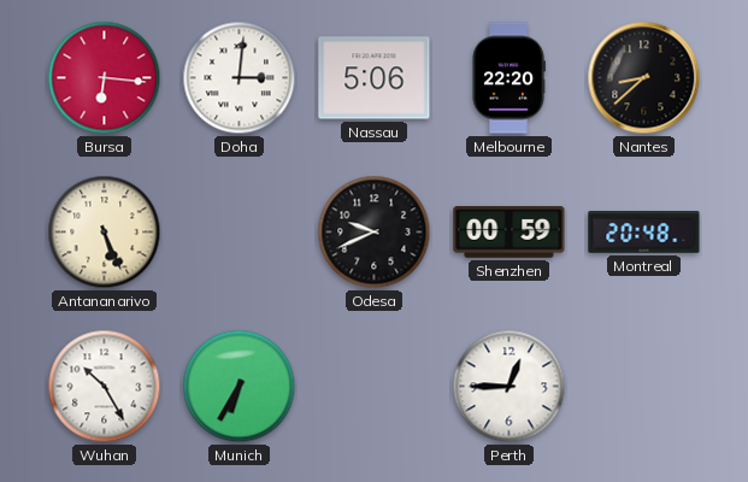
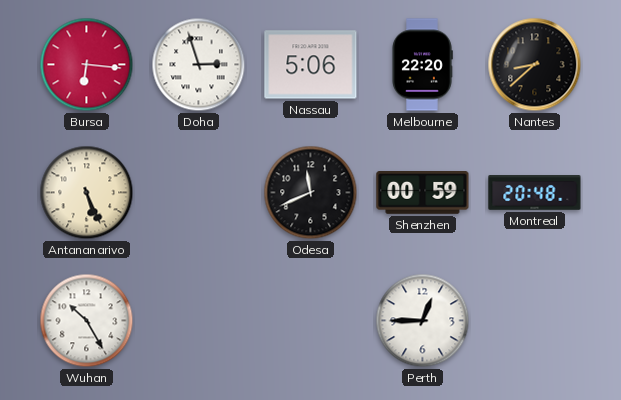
Doha: 3:01 -> 2:57 (199, 65)
Odesa: 9:41 -> 11:41 (311, 193)
Munich: 6:35 -> none (240, 387)
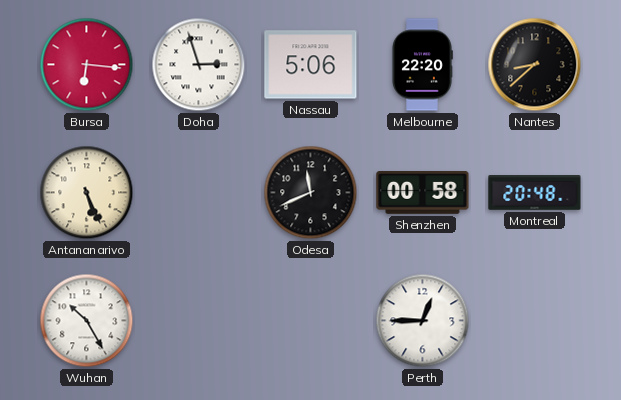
Shenzhen: 00:59 -> 00:58 (423, 193)
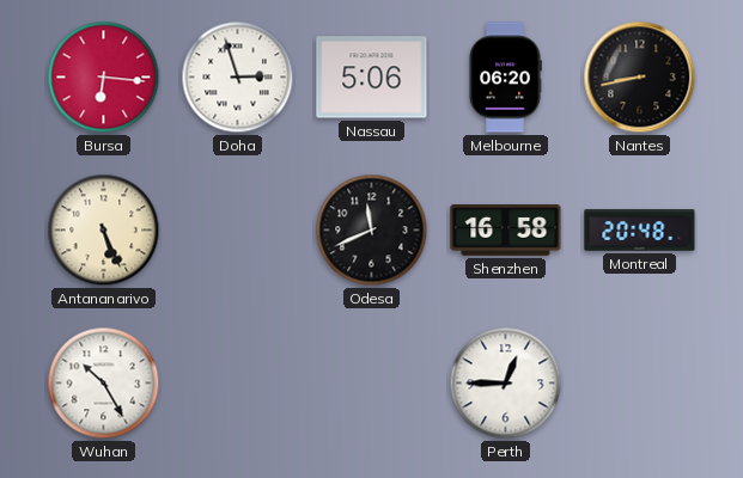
Melbourne: 22:20 -> 06:20 (505, 78)
Nantes: 8:38 -> 8:43 (640, 78)
Shenzhen: 00:58 -> 16:58 (506, 231)
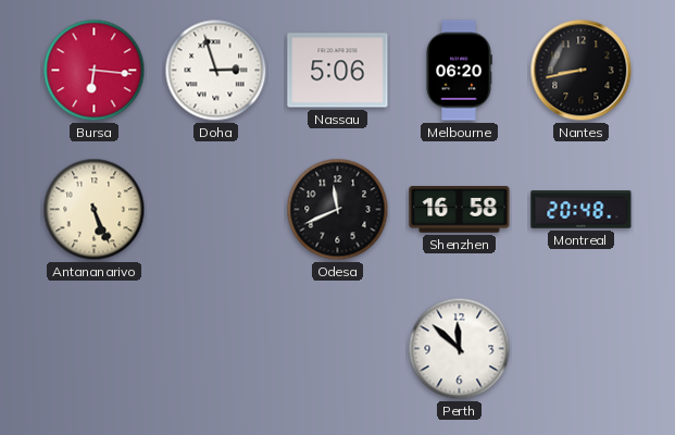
Wuhan: 10:25 -> none (104, 384)
Perth: 12:45 -> 11:52 (460, 349)
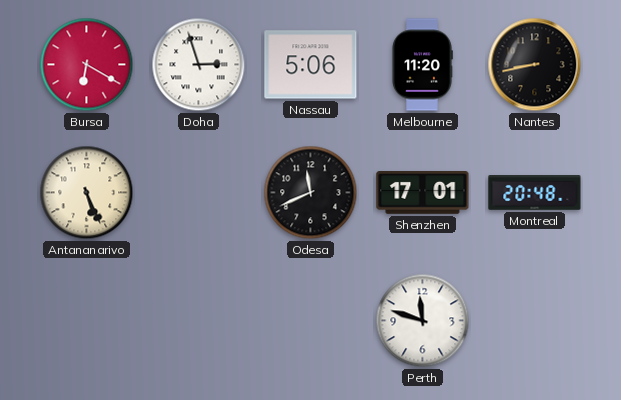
Bursa: 6:16 -> 6:20 (87, 65)
Melbourne: 06:20 -> 11:20 (422, 65)
Shenzhen: 16:58 -> 17:01 (423, 193)
Perth: 11:52 -> 11:48 (423, 321)
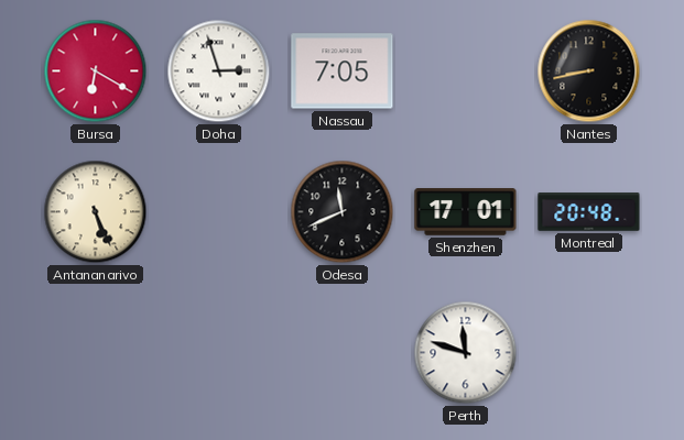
Nassau: 5:06 -> 7:05 (343, 71)
Melbourne: 11:20 -> none (422, 65)
